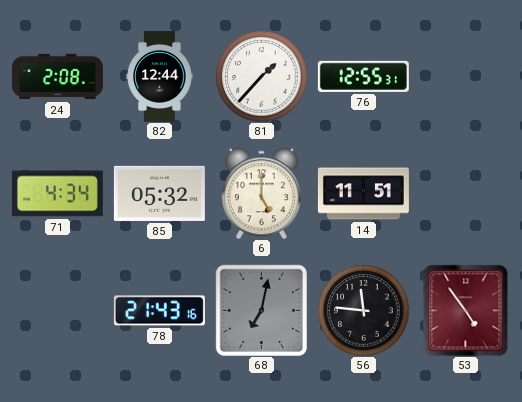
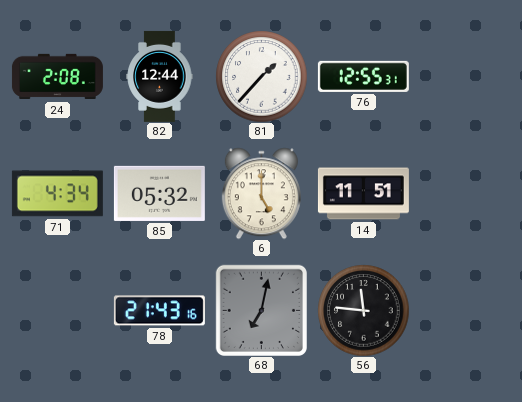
53: 4:54 -> none (466, 310)
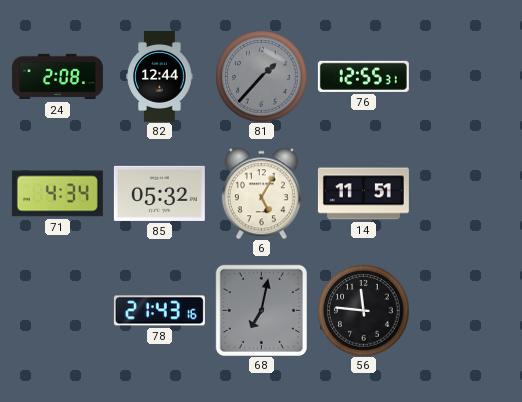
81 dial: white -> grey (261, 76)
6: 5:00 -> 5:05 (261, 193)
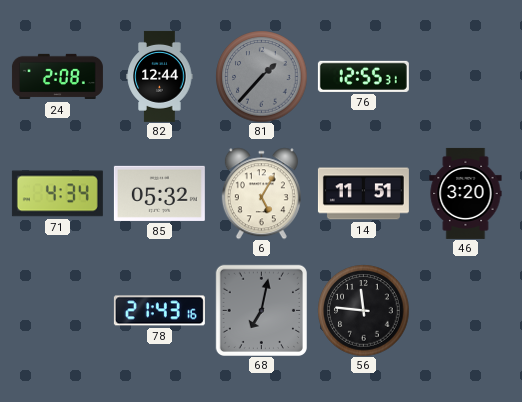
46: none -> 3:20 (466, 193)
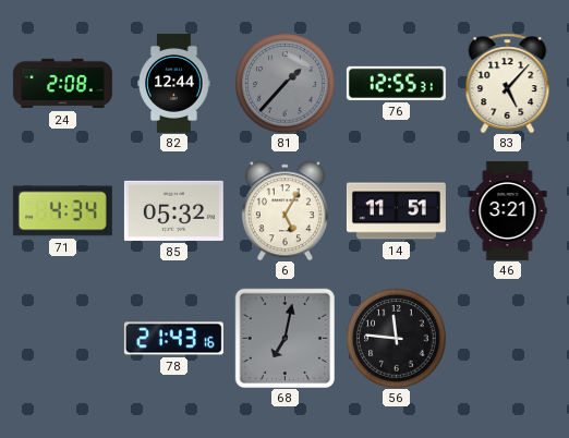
83: none -> 5:07 (508, 83)
46: 3:20 -> 3:21 (508, 210)
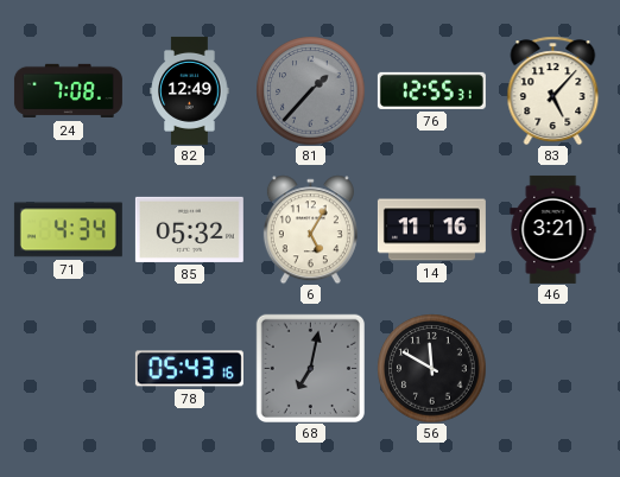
24: 2:08 -> 7:08 (68, 91)
82: 12:44 -> 12:49 (190, 90)
14: 11:51 -> 11:16 (431, 230)
78: 21:43 -> 05:43 (189, 369)
56: 11:46 -> 11:50 (431, 368)
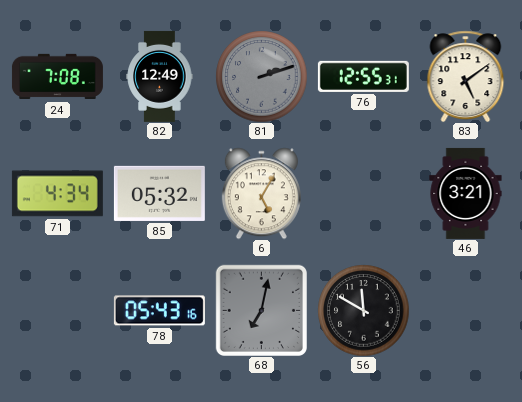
81: 1:37 -> 2:12 (261, 76)
83: 5:07 -> 5:09 (466, 76)
14: 11:16 -> none (431, 230)
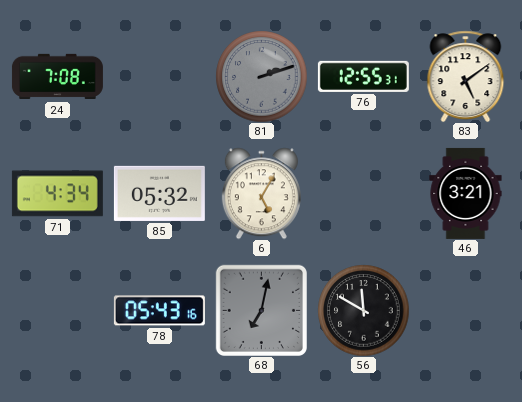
82: 12:49 -> none (160, 76)
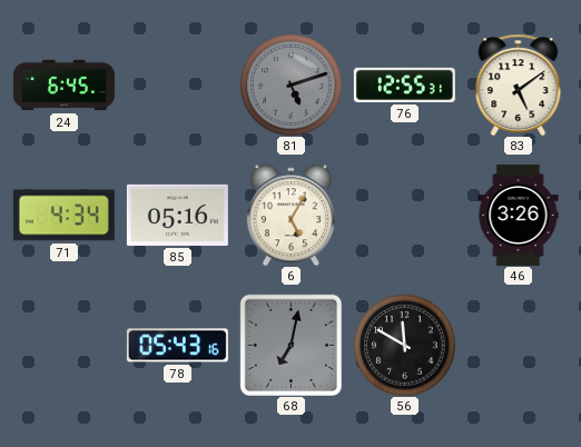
24: 7:08 -> 6:45 (63, 86)
81: 2:12 -> 5:12 (290, 85)
85: 05:32 -> 05:16 (177, 215)
46: 3:21 -> 3:26 (519, 215)
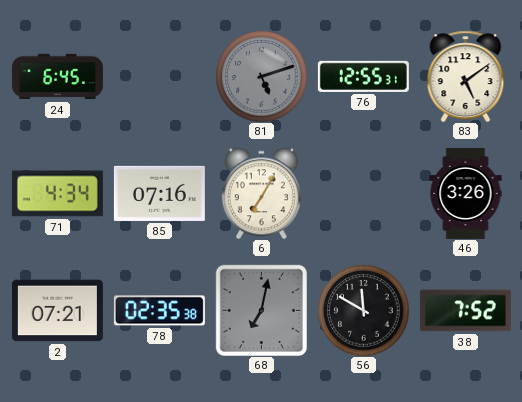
85: 05:16 -> 07:16 (159, 193)
6: 5:05 -> 7:05 (261, 193)
2: none -> 07:21 (57, 311)
78: 05:43 -> 02:35 (159, 311)
38: none -> 7:52 (465, 311)
